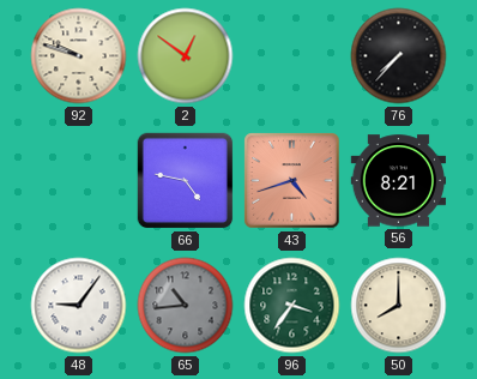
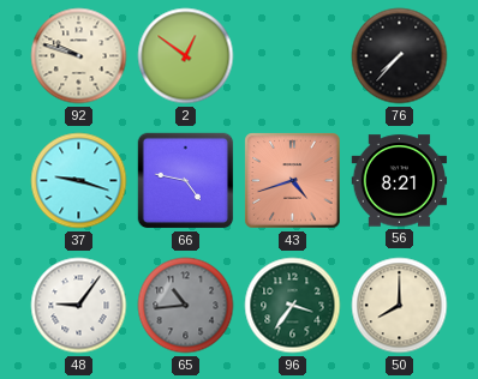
37: none -> 9:18 (79, 181)
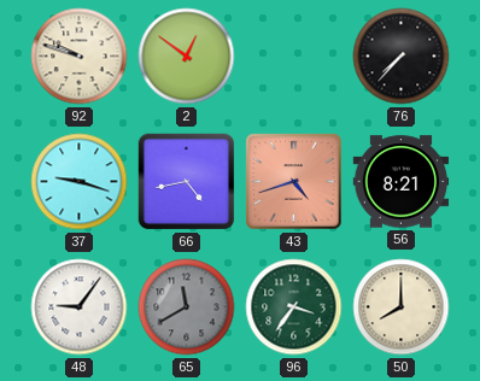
66: 4:47 -> 4:43 (187, 182)
65: 10:44 -> 11:40 (187, 307)
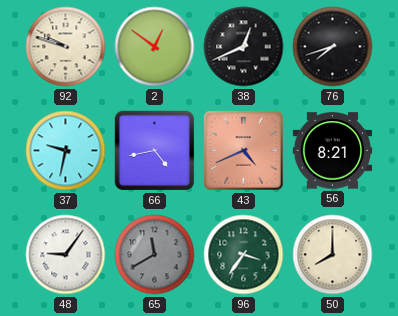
38: none -> 12:41 (244, 47)
76: 7:37 -> 7:42 (333, 47)
37: 9:18 -> 9:32 (66, 151)
43: 4:42 -> 4:41 (244, 151)
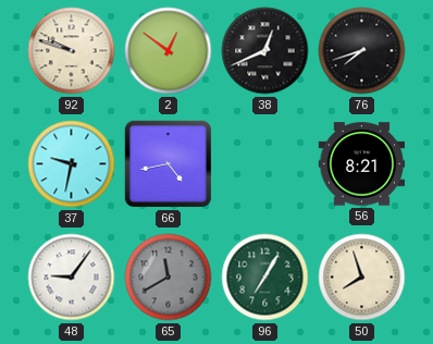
43: 4:41 -> none (244, 151)
96: 3:36 -> 7:05 (265, 278)
50: 8:00 -> 7:57 (362, 278)
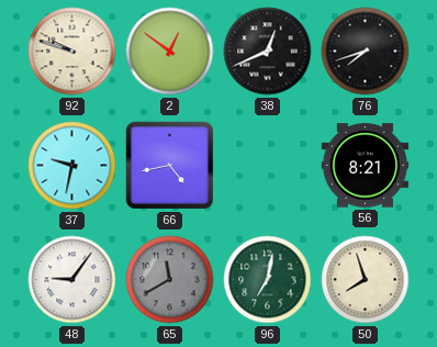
96: 7:05 -> 7:02 (268, 280)
